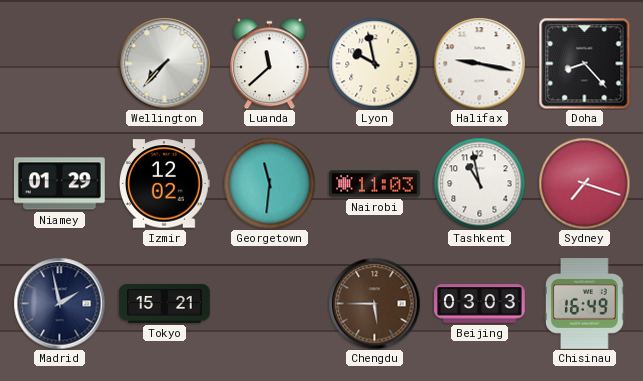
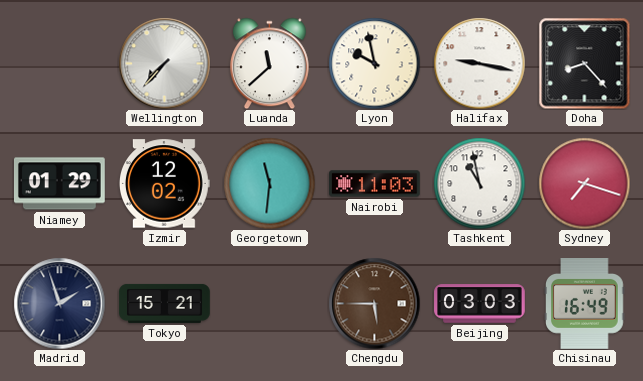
Madrid: 1:58 -> 1:57 (59, 303)
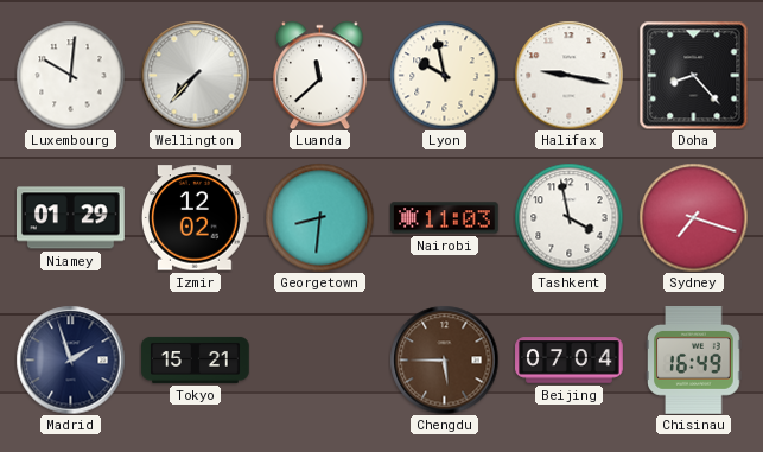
Luxembourg: none -> 10:01 (70, 75)
Georgetown: 11:31 -> 8:31 (319, 217)
Tashkent: 10:58 -> 3:58 (568, 217)
Beijing: 03:03 -> 07:04 (570, 361)
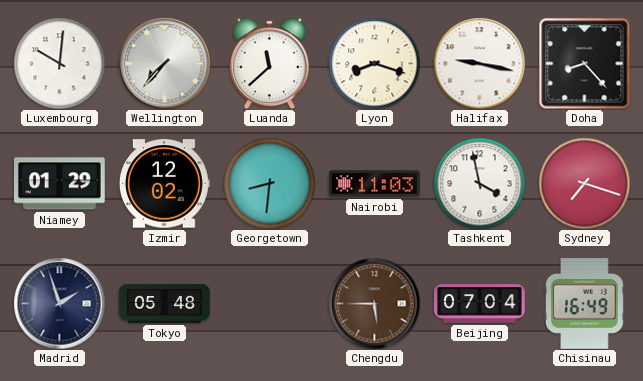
Lyon: 9:58 -> 8:18 (374, 63)
Tokyo: 15:21 -> 05:48 (165, 303)
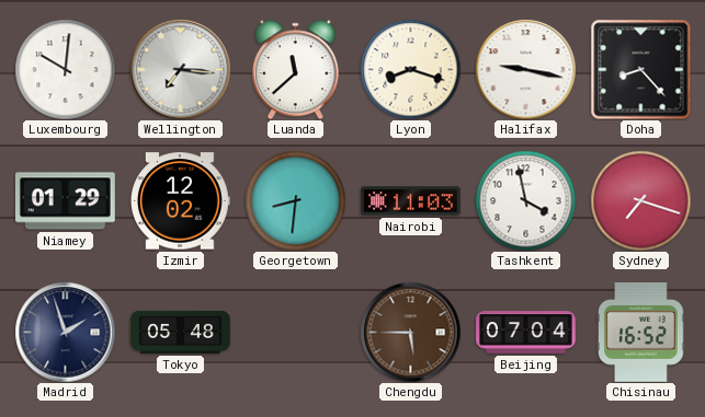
Wellington: 7:37 -> 7:16 (180, 69)
Chisinau: 16:49 -> 16:52 (641, 333)
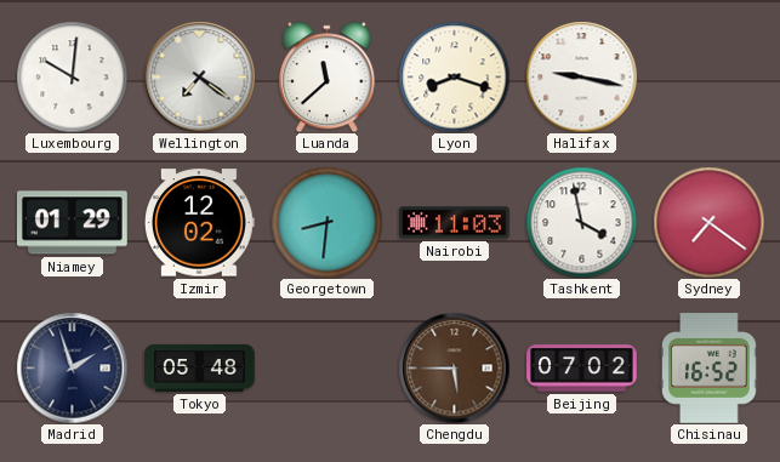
Wellington: 7:16 -> 7:21 (199, 76)
Doha: 8:23 -> none (640, 69)
Sydney: 7:18 -> 7:21 (708, 222)
Beijing: 07:04 -> 07:02 (582, 369)
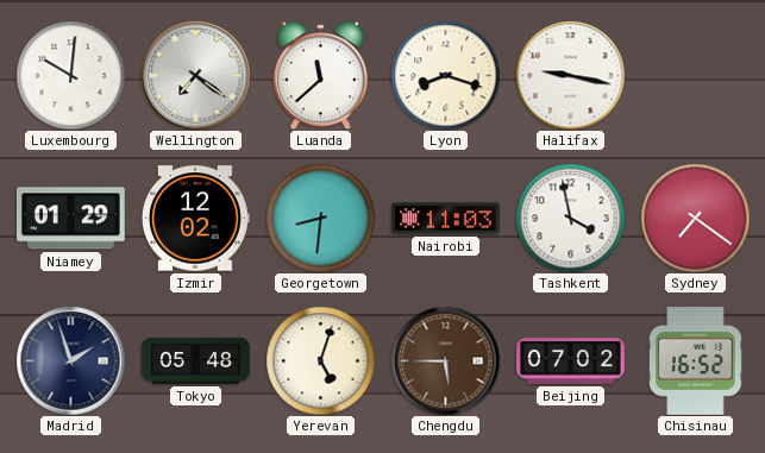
Yerevan: none -> 5:03 (320, 360)
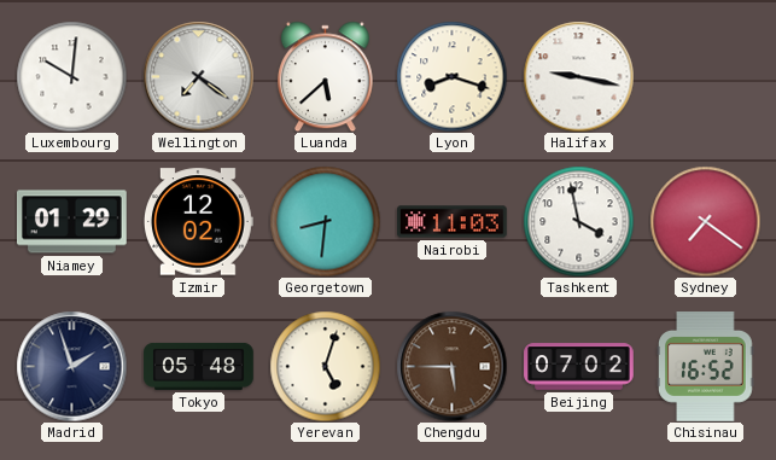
Luanda: 11:38 -> 5:38 (325, 76)
